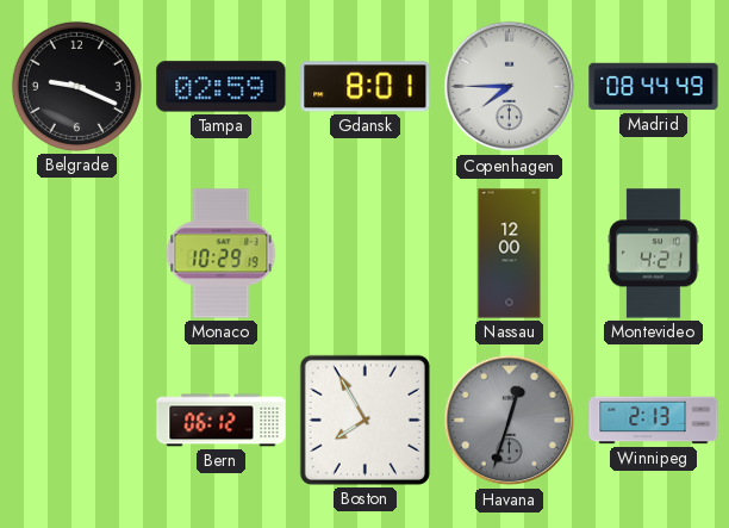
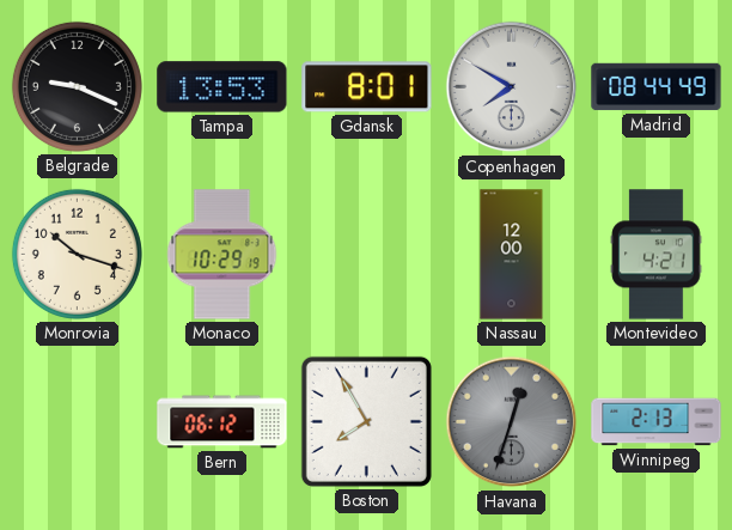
Tampa: 02:59 -> 13:53 (222, 87)
Copenhagen: 7:45 -> 7:50 (512, 87)
Monrovia: none -> 10:18 (77, 254)
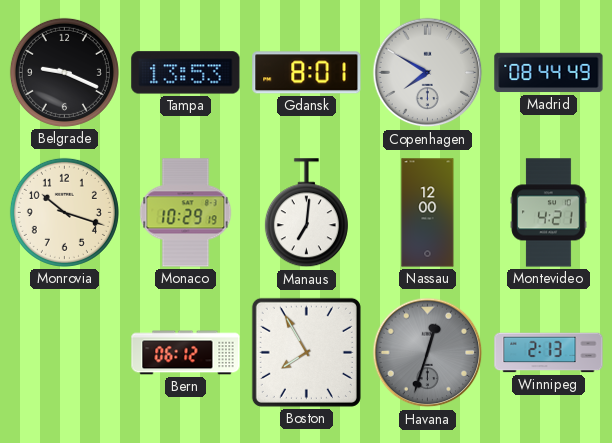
Manaus: none -> 7:01 (306, 213)
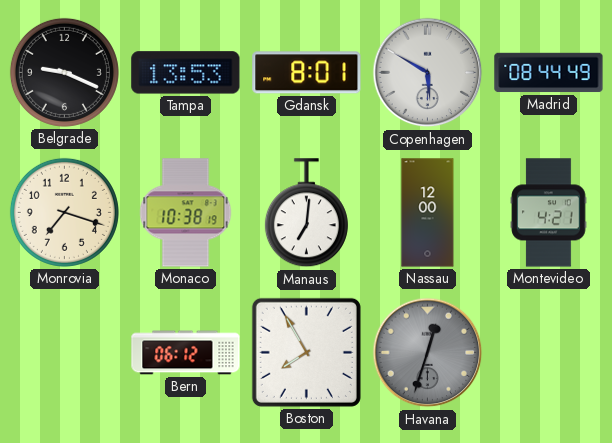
Copenhagen: 7:50 -> 5:50 (428, 73)
Monrovia: 10:18 -> 7:18 (64, 212)
Monaco: 10:29 -> 10:38 (186, 213)
Winnipeg: 2:13 -> none (549, 353)
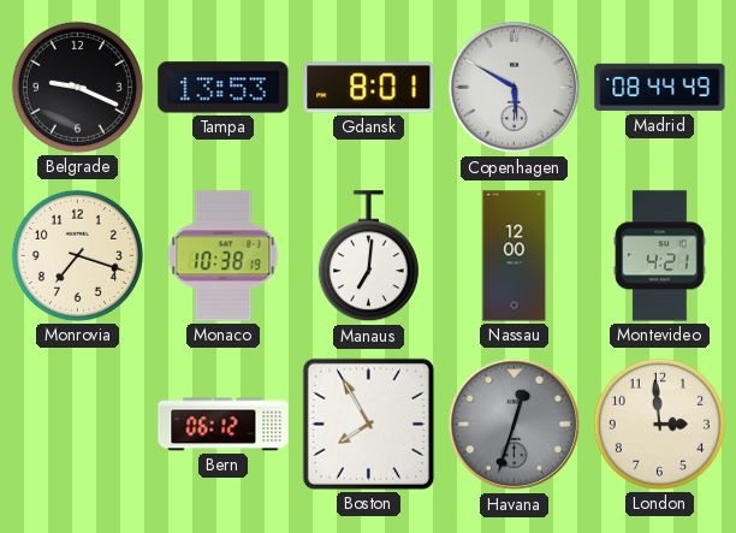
London: none -> 2:59 (659, 424)
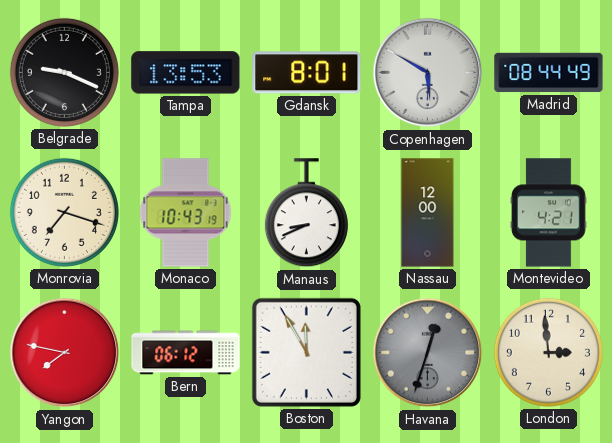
Monaco: 10:38 -> 10:43 (186, 213)
Manaus: 7:01 -> 8:41 (306, 213)
Yangon: none -> 7:47 (65, 353)
Boston: 7:55 -> 11:55 (306, 352)
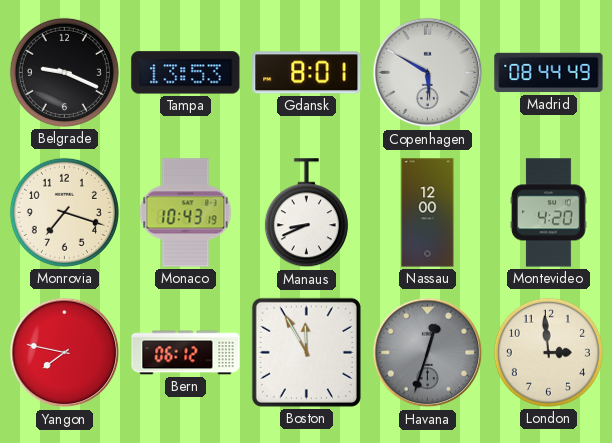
Montevideo: 4:21 -> 4:20 (549, 213)
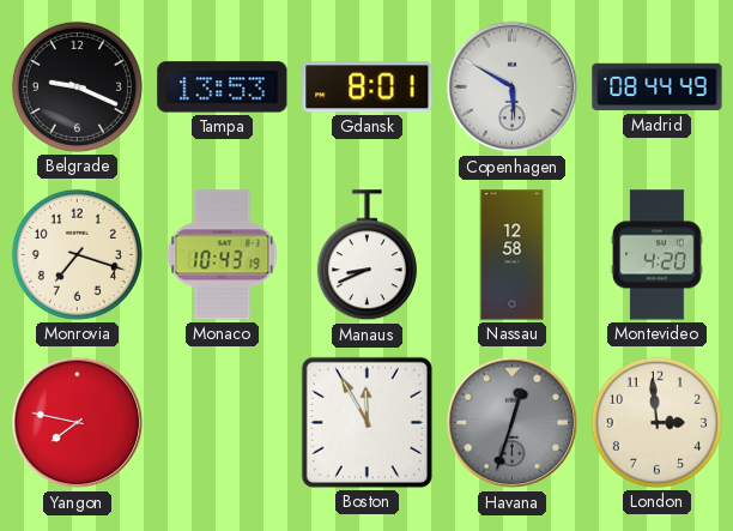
Nassau: 12:00 -> 12:58 (513, 255)
Bern: 06:12 -> none (186, 353)
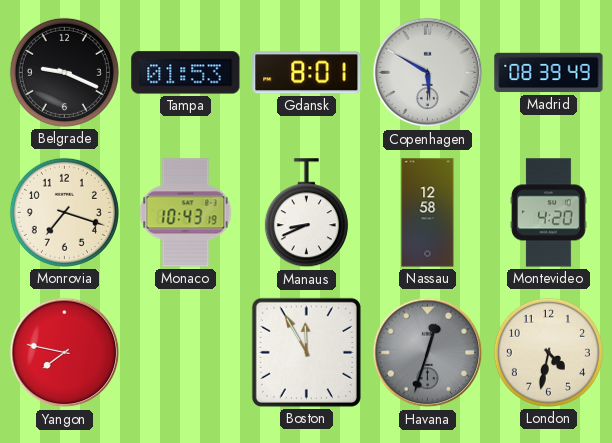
Tampa: 13:53 -> 01:53 (186, 73)
Madrid: 08:44 -> 08:39 (549, 73)
London: 2:59 -> 4:32 (548, 352)
